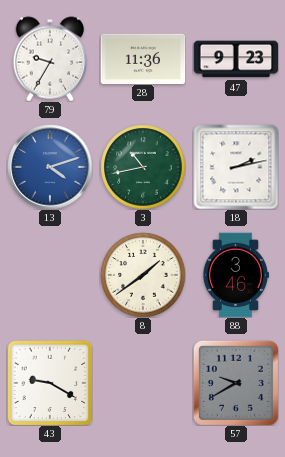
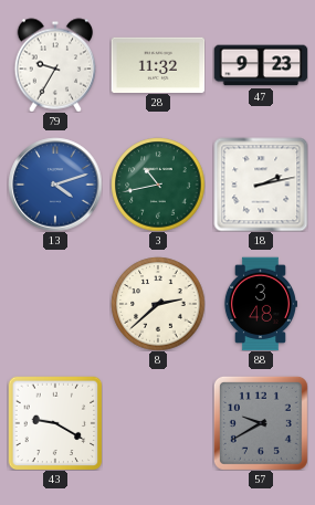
28: 11:36 -> 11:32 (158, 64)
8: 1:39 -> 2:38 (158, 304)
88: 3:46 -> 3:48 (260, 304)
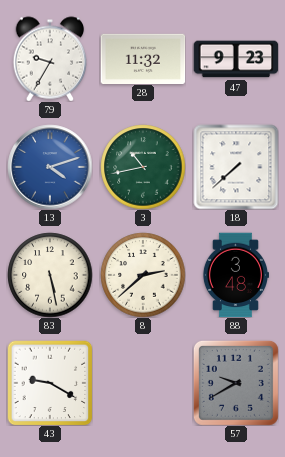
18: 2:13 -> 7:38 (236, 167)
83: none -> 5:28 (50, 275)
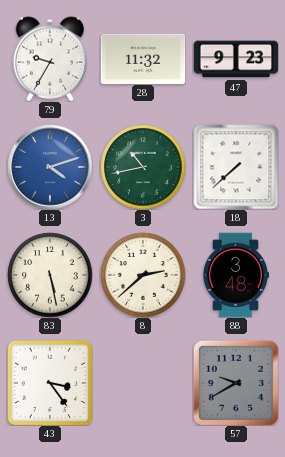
43: 9:20 -> 3:24 (50, 383)
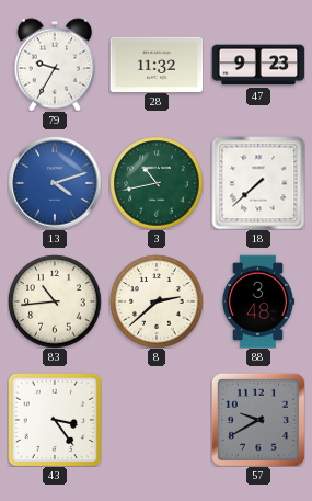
83: 5:28 -> 10:44 (55, 301)
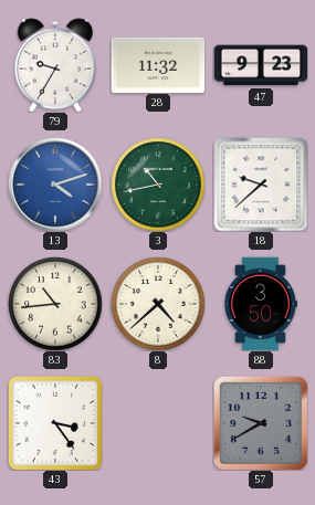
18: 7:38 -> 9:38 (261, 185)
8: 2:38 -> 4:38 (158, 304)
88: 3:48 -> 3:50 (260, 304)
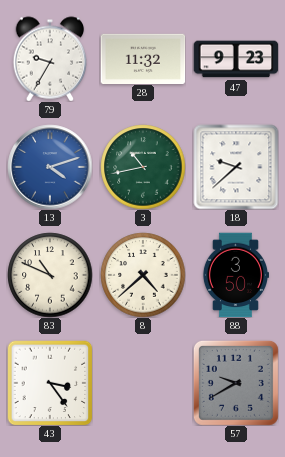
83: 10:44 -> 10:49 (50, 275)
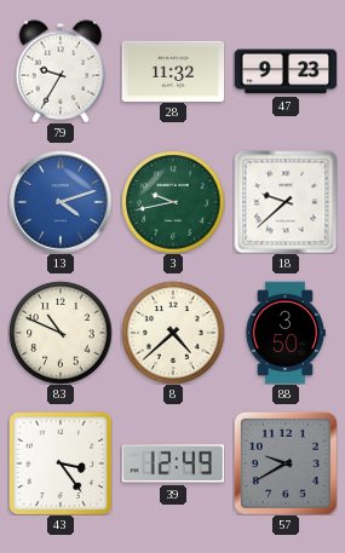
3: 10:43 -> 9:43 (173, 202)
39: none -> 12:49 (173, 463)
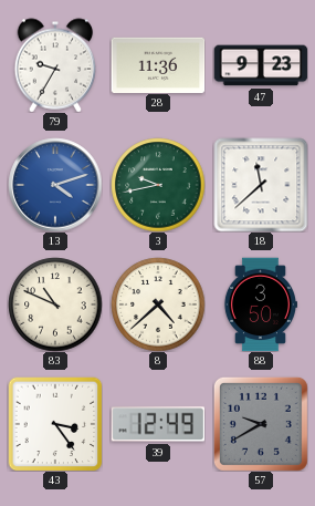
28: 11:32 -> 11:36 (158, 64)
18: 9:38 -> 11:38 (261, 185)
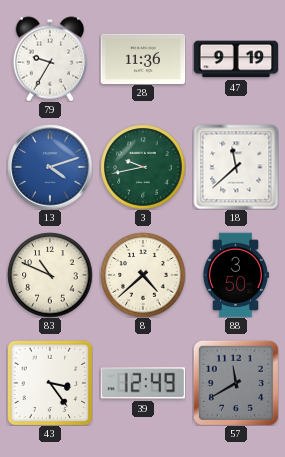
47: 9:23 -> 9:19 (236, 59)
57: 9:40 -> 11:40 (236, 383)
